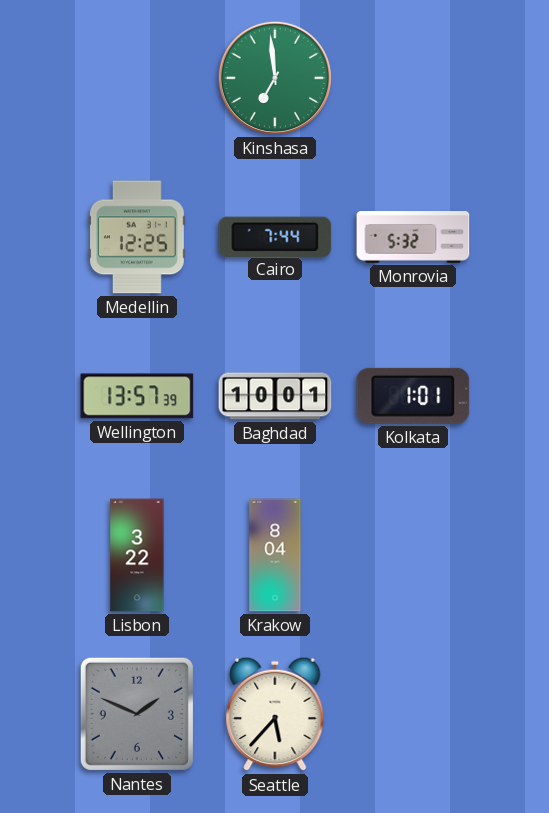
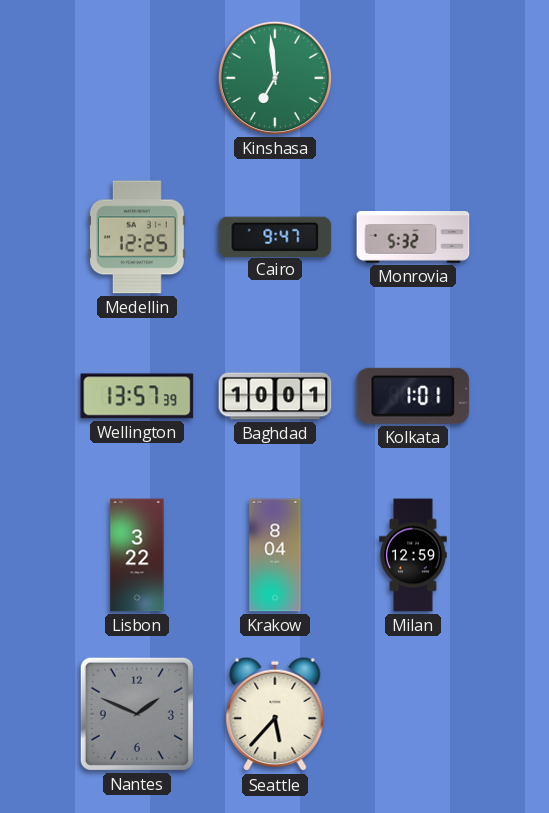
Cairo: 7:44 -> 9:47 (275, 236)
Milan: none -> 12:59 (413, 555)
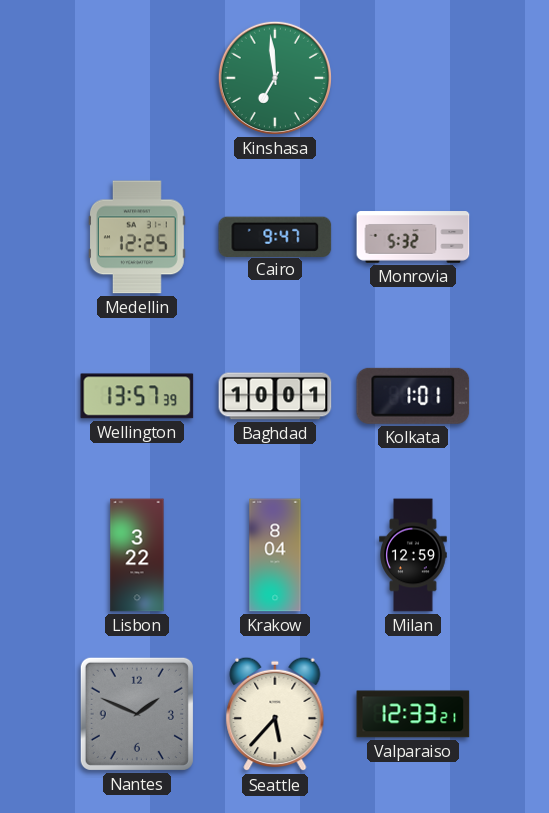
Valparaiso: none -> 12:33 (413, 714)
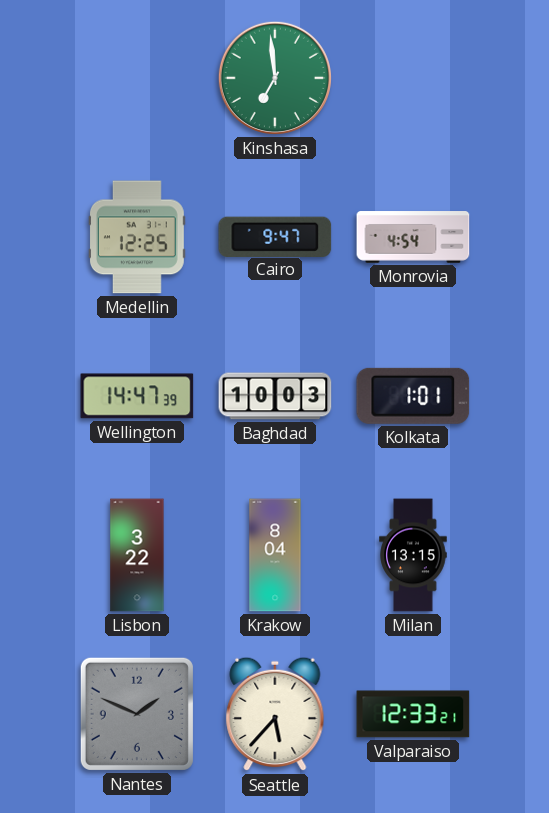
Monrovia: 5:32 -> 4:54 (413, 237)
Wellington: 13:57 -> 14:47 (137, 396)
Baghdad: 10:01 -> 10:03 (275, 396)
Milan: 12:59 -> 13:15 (413, 555)
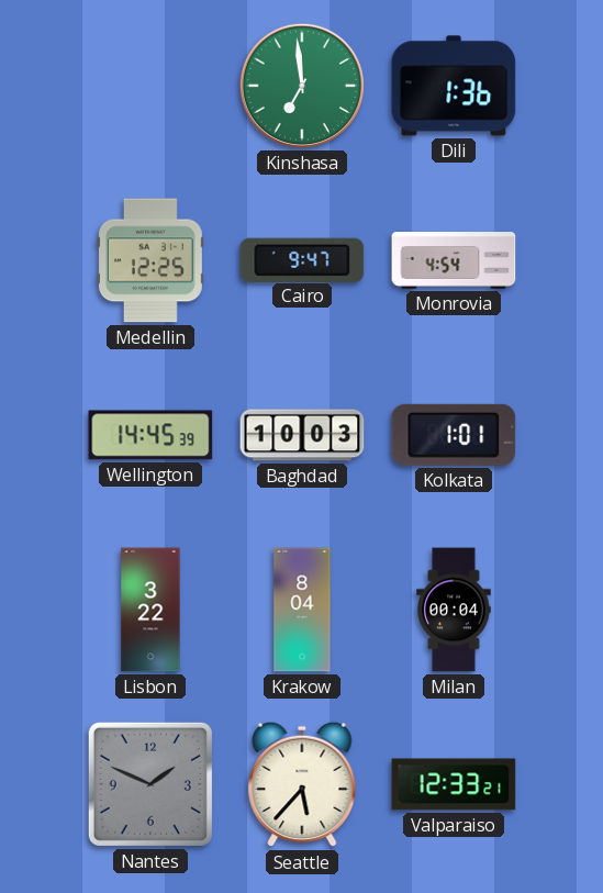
Dili: none -> 1:36 (454, 86)
Wellington: 14:47 -> 14:45 (150, 435)
Milan: 13:15 -> 00:04 (454, 610)
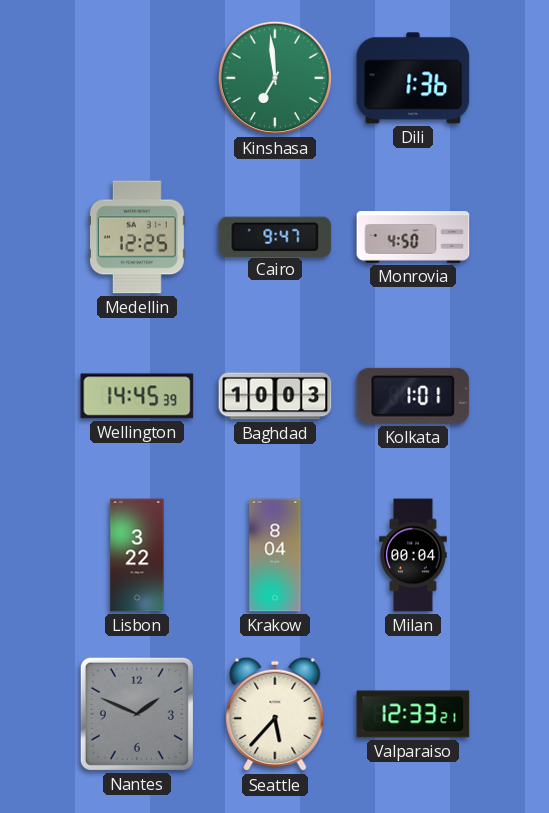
Monrovia: 4:54 -> 4:50 (413, 237)
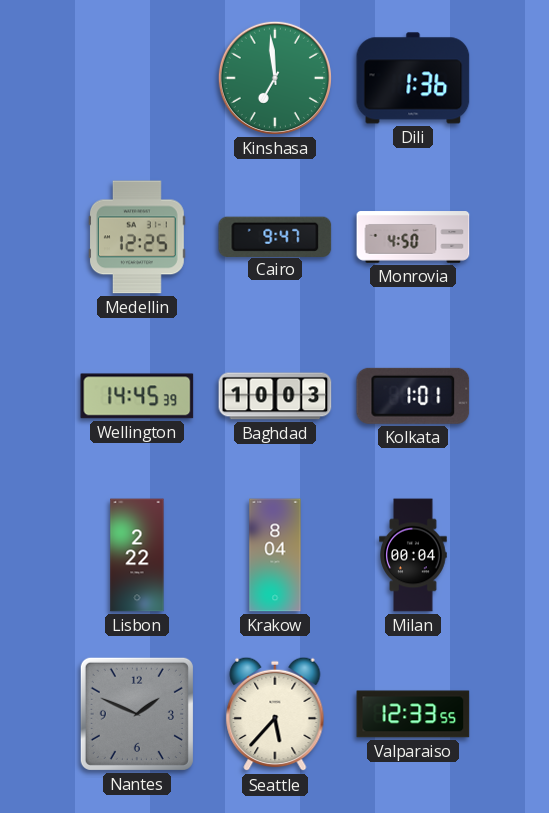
Lisbon: 3:22 -> 2:22 (137, 555)
Valparaiso: 12:33:21 -> 12:33:55 (413, 714)
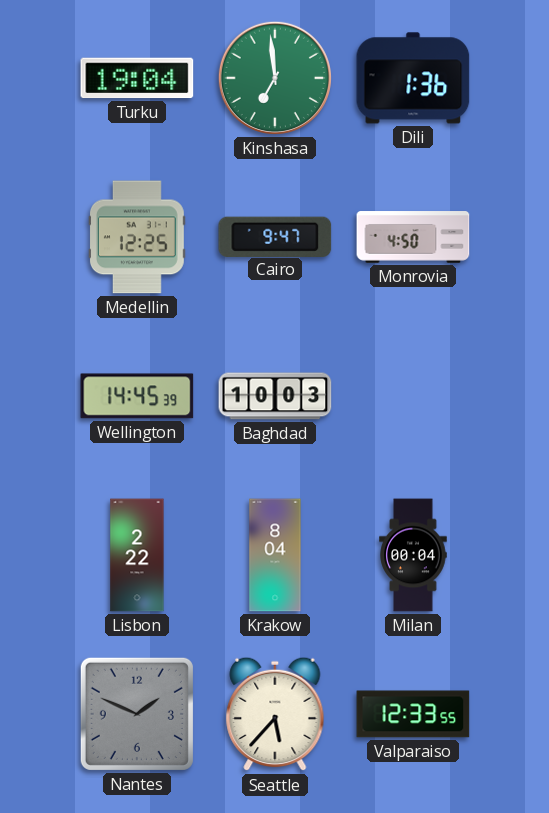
Turku: none -> 19:04 (137, 78)
Kolkata: 1:01 -> none (413, 396)
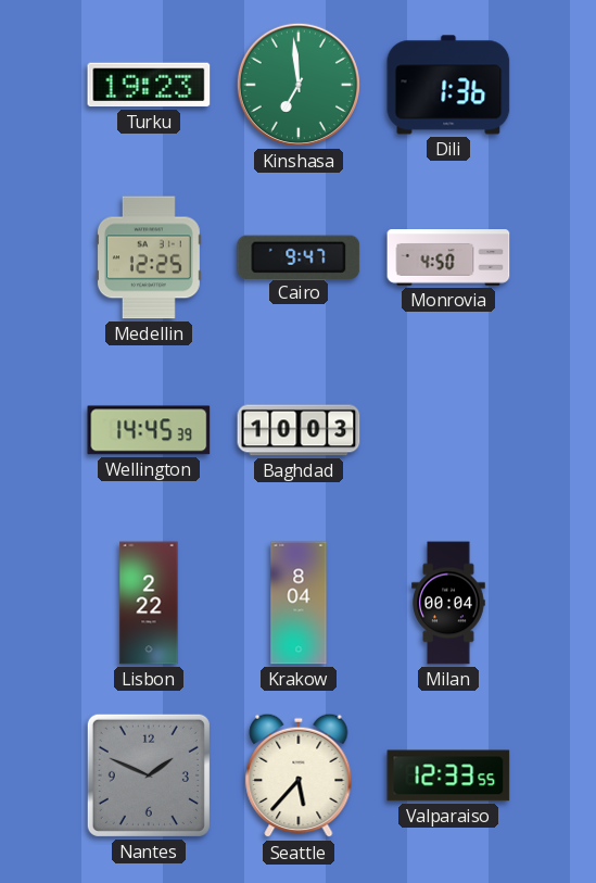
Turku: 19:04 -> 19:23 (149, 85)
